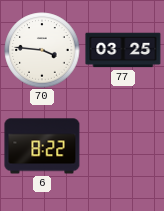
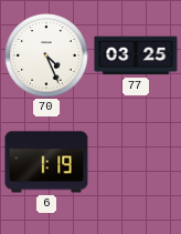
70: 3:46 -> 4:26 (46, 55)
6: 8:22 -> 1:19 (46, 162)
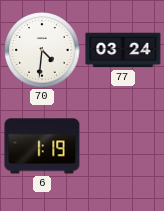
70: 4:26 -> 4:31 (42, 50)
77: 03:25 -> 03:24 (123, 50)
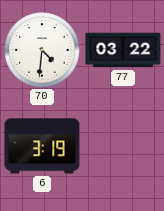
77: 03:24 -> 03:22 (123, 50)
6: 1:19 -> 3:19 (42, 146)
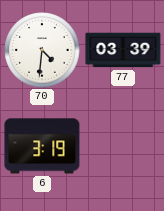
77: 03:22 -> 03:39 (123, 50)
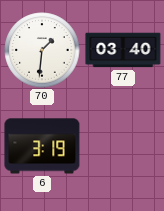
70: 4:31 -> 1:31 (42, 50)
77: 03:39 -> 03:40 (123, 50)
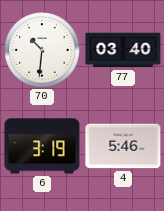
70: 1:31 -> 10:31 (42, 50)
4: none -> 5:46 (123, 146)
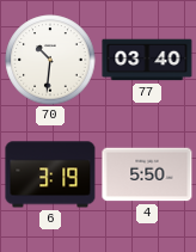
4: 5:46 -> 5:50 (147, 174)
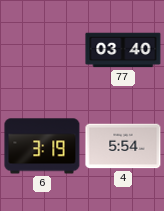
70: 10:31 -> none (50, 60)
4: 5:50 -> 5:54 (123, 146)
